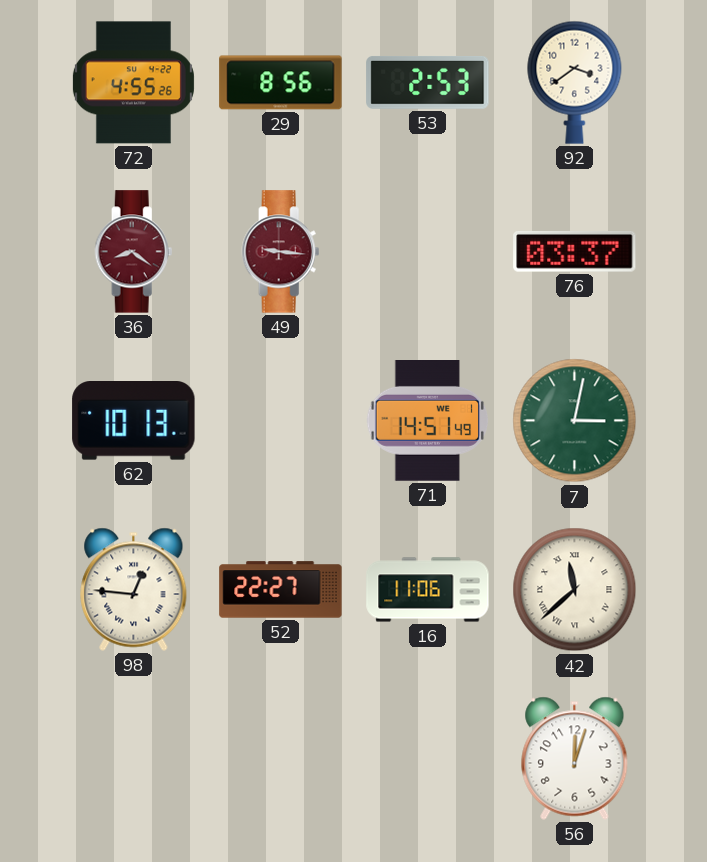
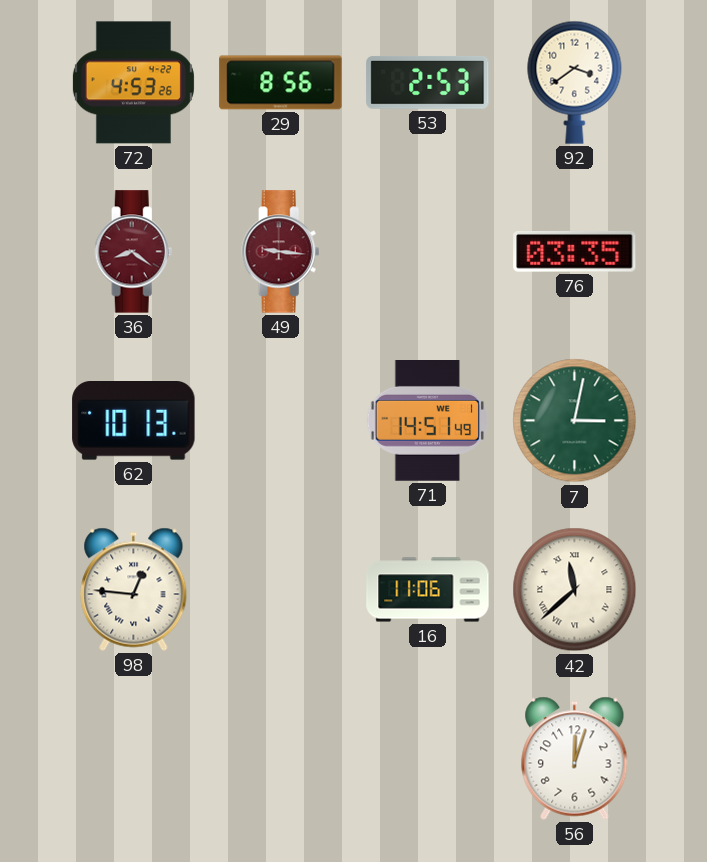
72: 4:55 -> 4:53 (133, 83)
76: 03:37 -> 03:35 (575, 251)
52: 22:27 -> none (281, 590)
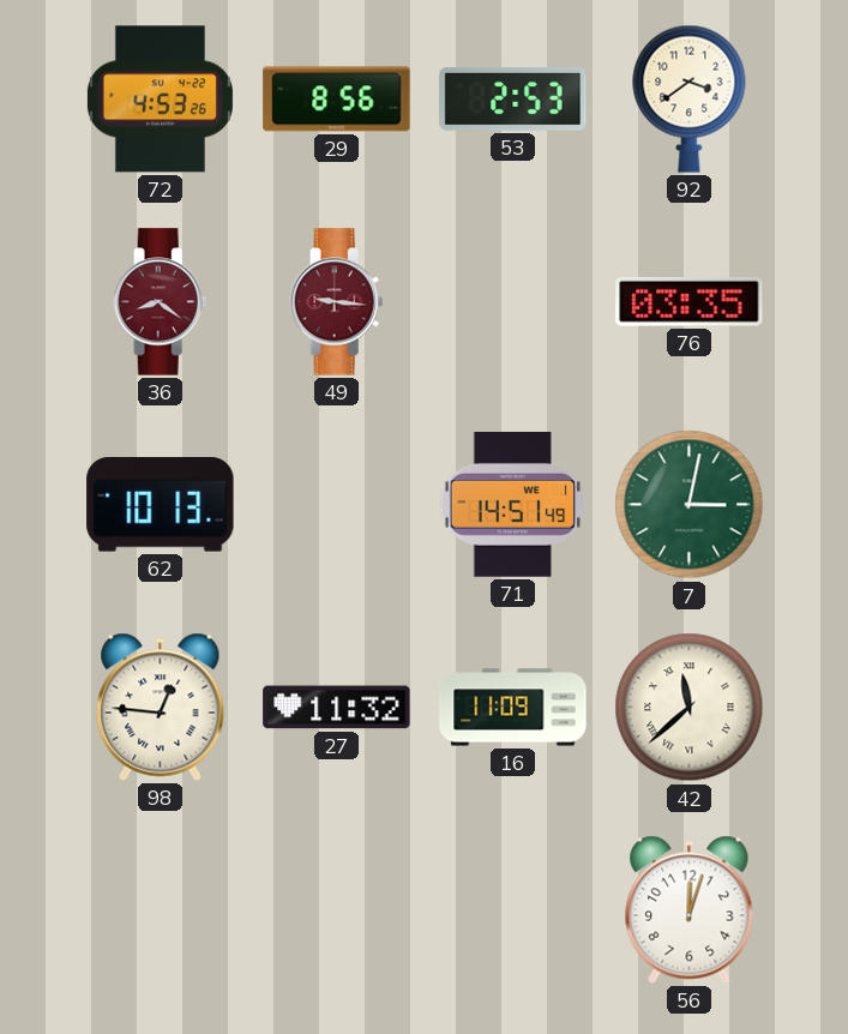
27: none -> 11:32 (337, 708)
16: 11:06 -> 11:09 (513, 708)
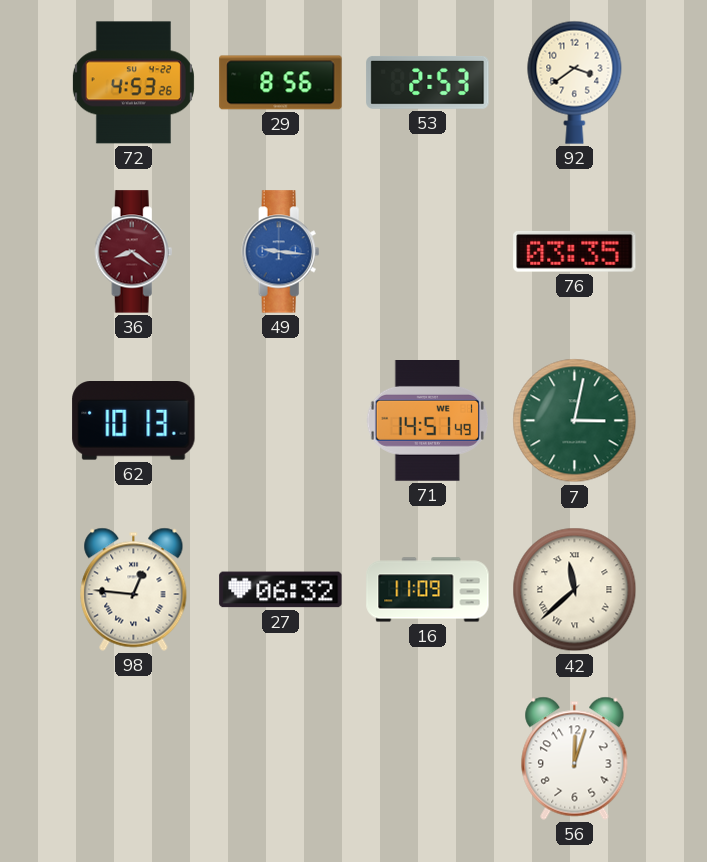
49 dial: burgundy -> blue (281, 252)
27: 11:32 -> 06:32 (281, 590)
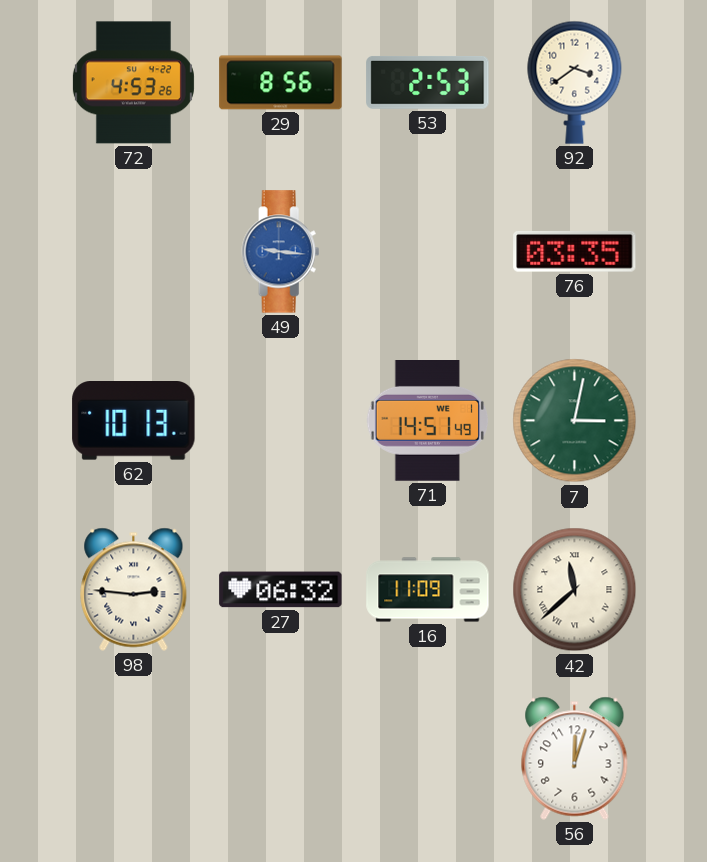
36: 8:21 -> none (134, 252)
98: 12:46 -> 2:46 (134, 589)
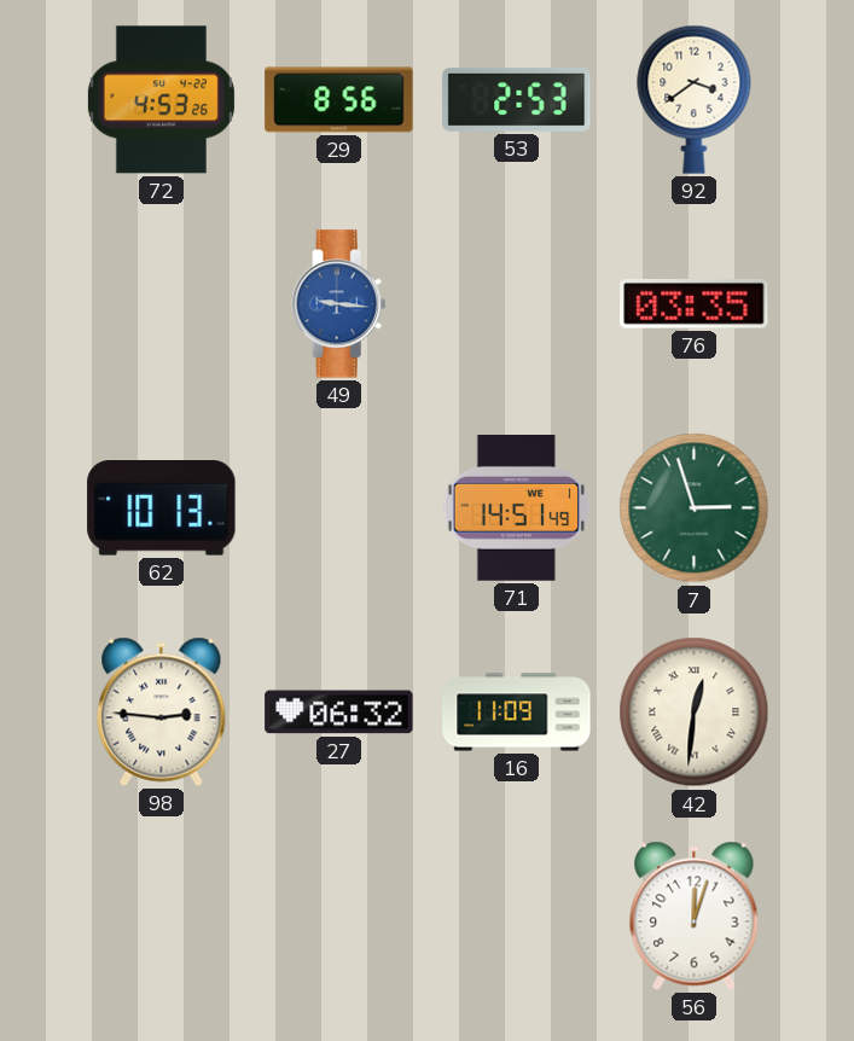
7: 3:02 -> 2:57 (695, 508)
42: 11:38 -> 12:31 (695, 713)
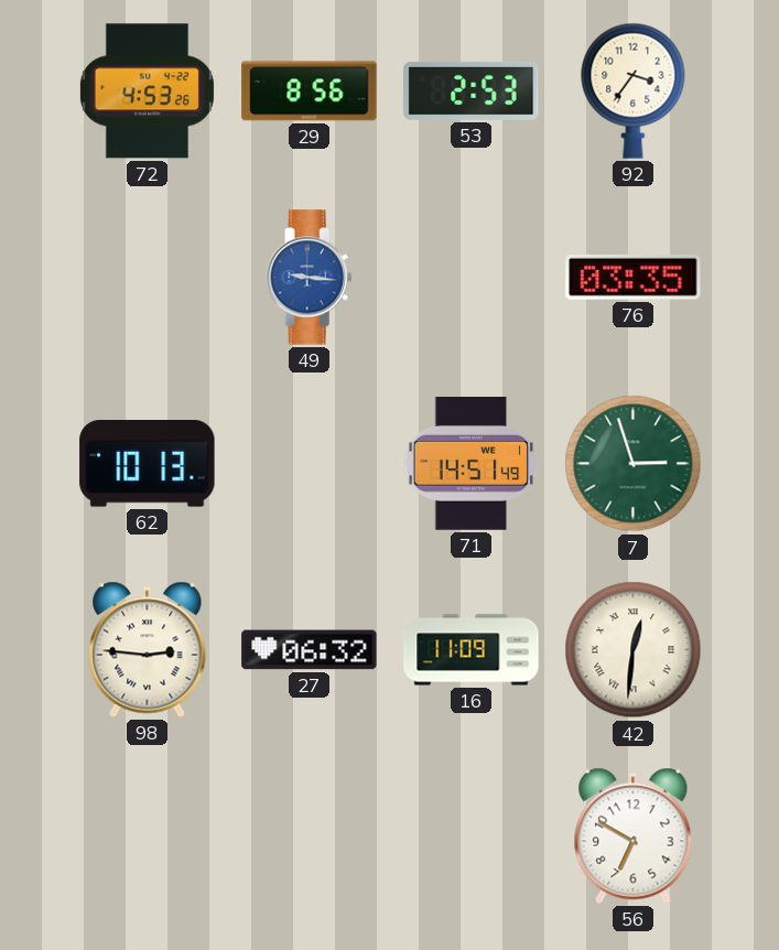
92: 3:39 -> 3:36 (634, 90)
56: 12:03 -> 6:50 (634, 835)
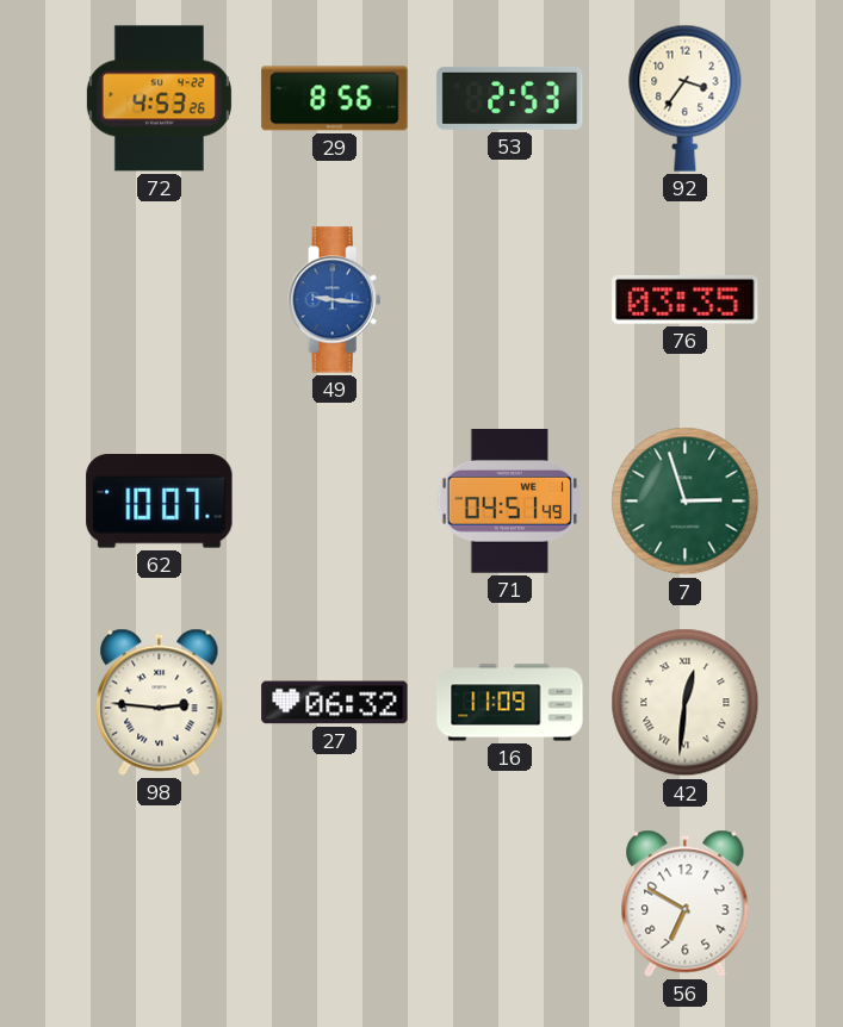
62: 10:13 -> 10:07 (160, 502)
71: 14:51 -> 04:51 (510, 502)
